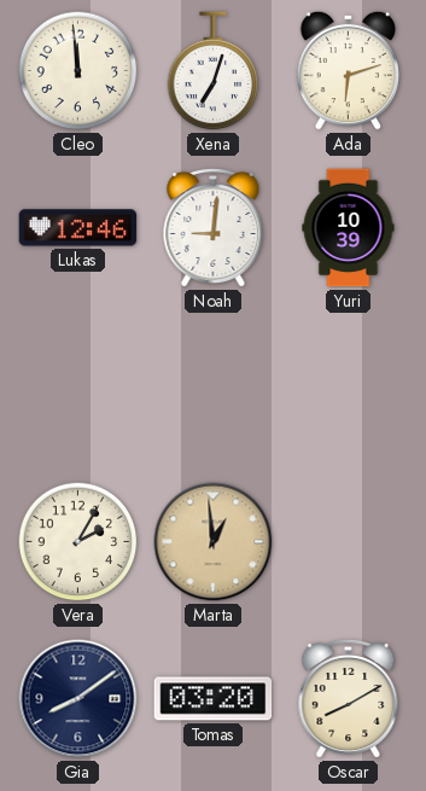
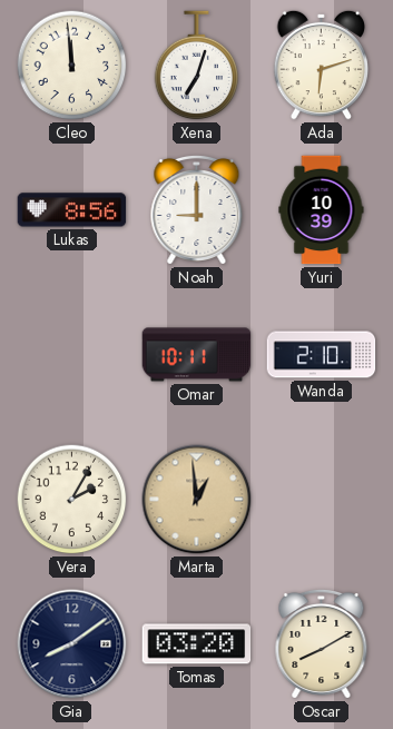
Lukas: 12:46 -> 8:56 (72, 210)
Noah: 9:01 -> 9:00 (197, 209)
Omar: none -> 10:11 (197, 355)
Wanda: none -> 2:10 (322, 355)
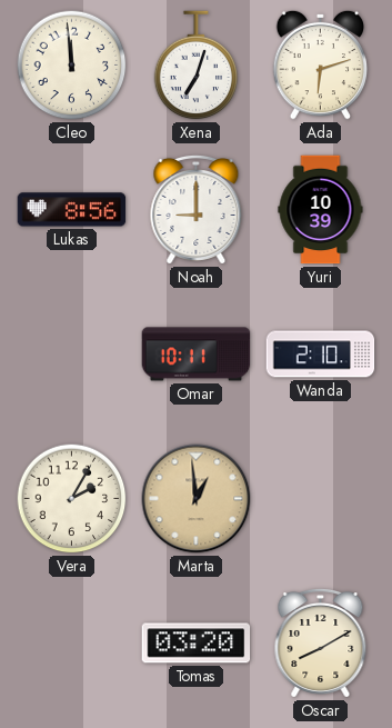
Gia: 8:09 -> none (72, 644)
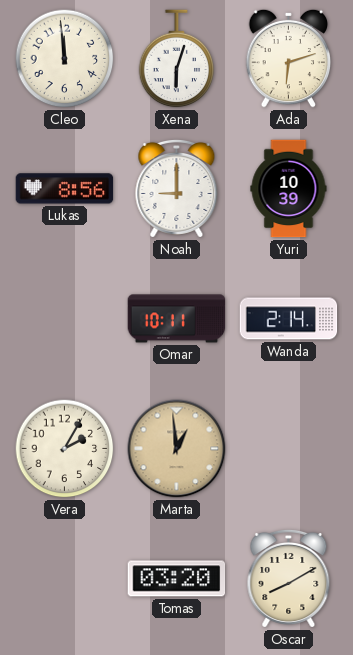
Xena: 7:03 -> 6:03 (177, 59)
Wanda: 2:10 -> 2:14 (289, 319)
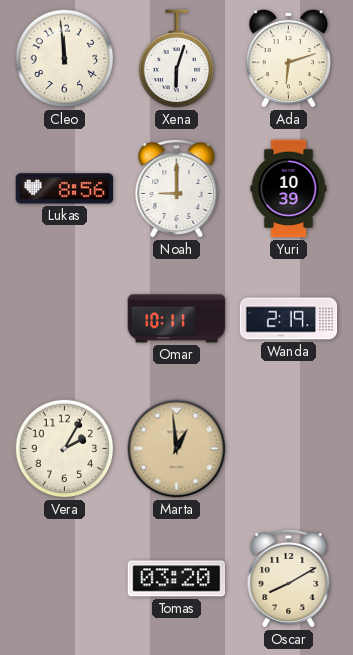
Wanda: 2:14 -> 2:19 (289, 319)
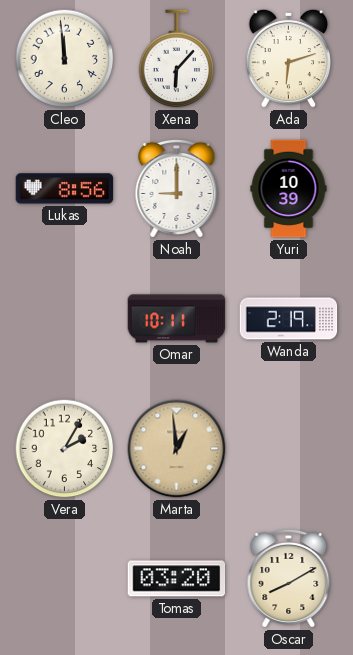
Xena: 6:03 -> 6:07 (177, 59)
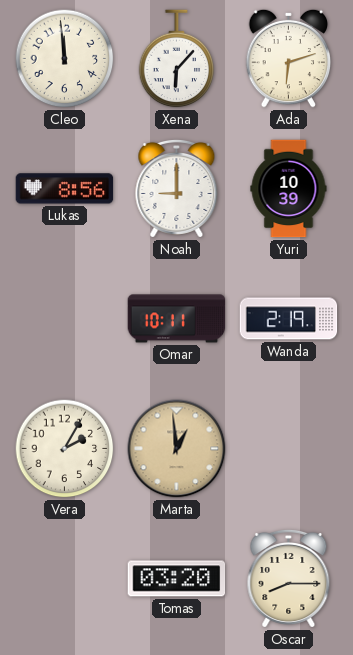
Oscar: 8:10 -> 8:15 (289, 578)
